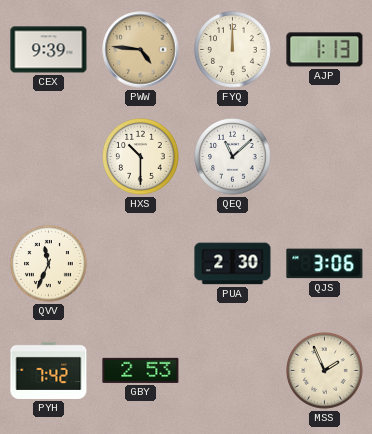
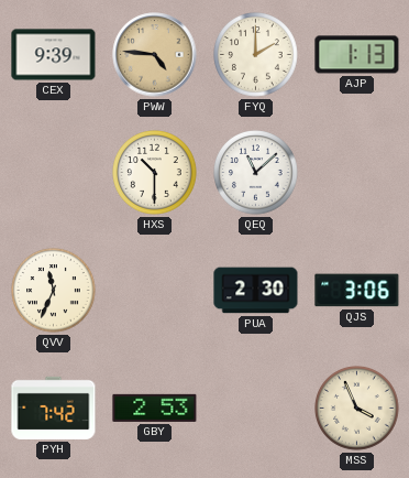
FYQ: 12:00 -> 2:00 (256, 55)
MSS: 1:56 -> 3:56 (357, 409)
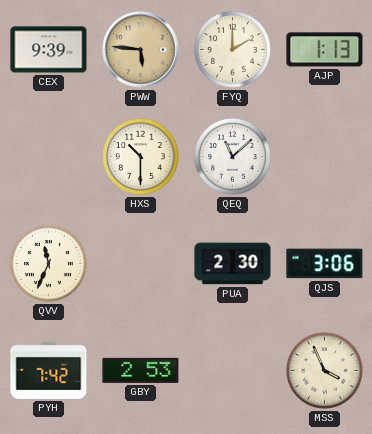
PWW: 4:46 -> 5:46 (141, 50)
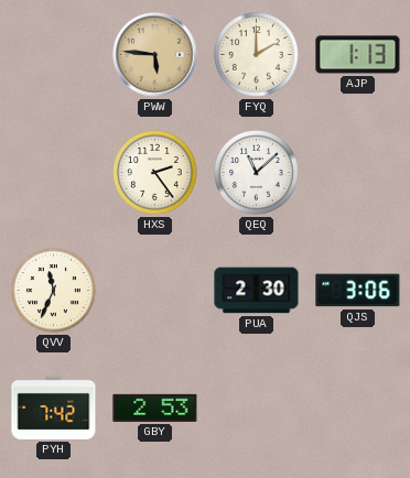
CEX: 9:39 -> none (49, 50)
HXS: 10:30 -> 2:24 (155, 173)
MSS: 3:56 -> none (325, 371)
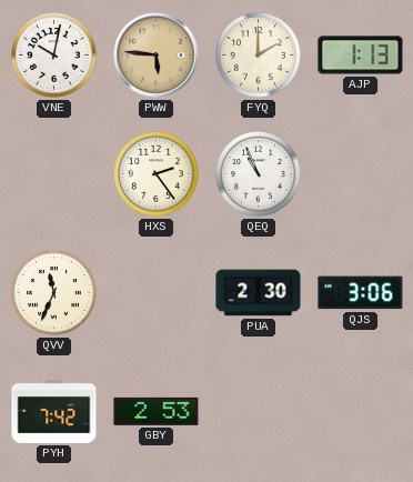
VNE: none -> 10:02 (54, 56)
QEQ: 11:08 -> 10:56 (259, 174)
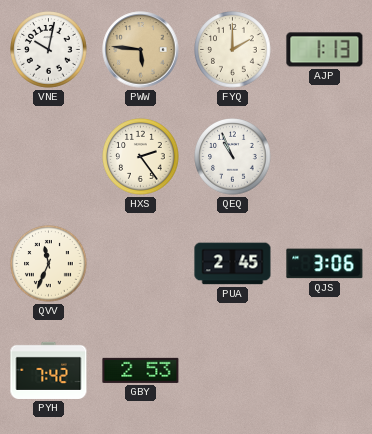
PUA: 2:30 -> 2:45 (233, 264)
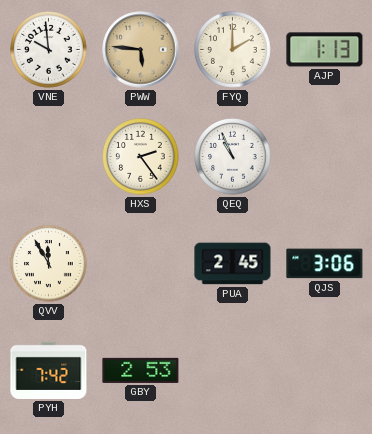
VNE: 10:02 -> 9:59 (49, 50)
QVV: 11:34 -> 11:55 (49, 264)
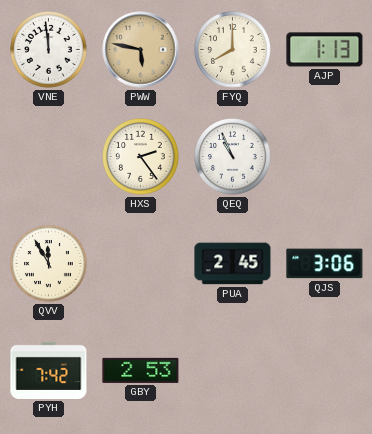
VNE: 9:59 -> 11:59 (49, 50)
PWW: 5:46 -> 5:47 (141, 50)
FYQ: 2:00 -> 8:00 (233, 50)
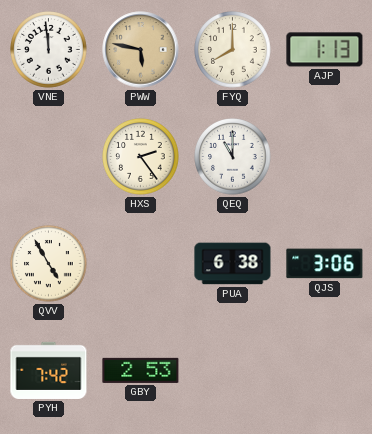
QEQ: 10:56 -> 11:00 (233, 157)
QVV: 11:55 -> 4:55 (49, 264)
PUA: 2:45 -> 6:38 (233, 264)
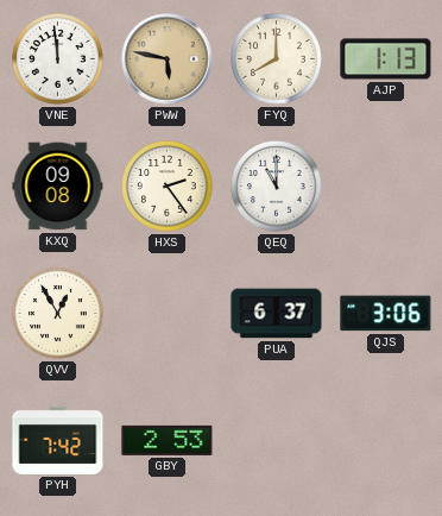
KXQ: none -> 09:08 (58, 187)
QVV: 4:55 -> 12:55 (58, 314)
PUA: 6:38 -> 6:37 (277, 314)
